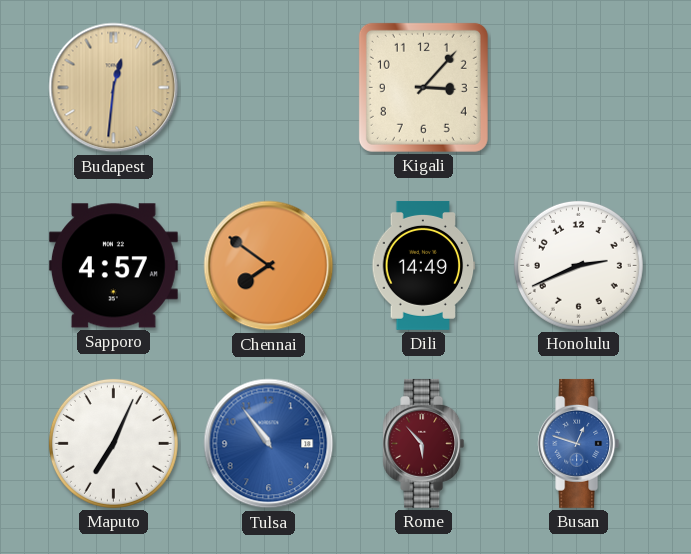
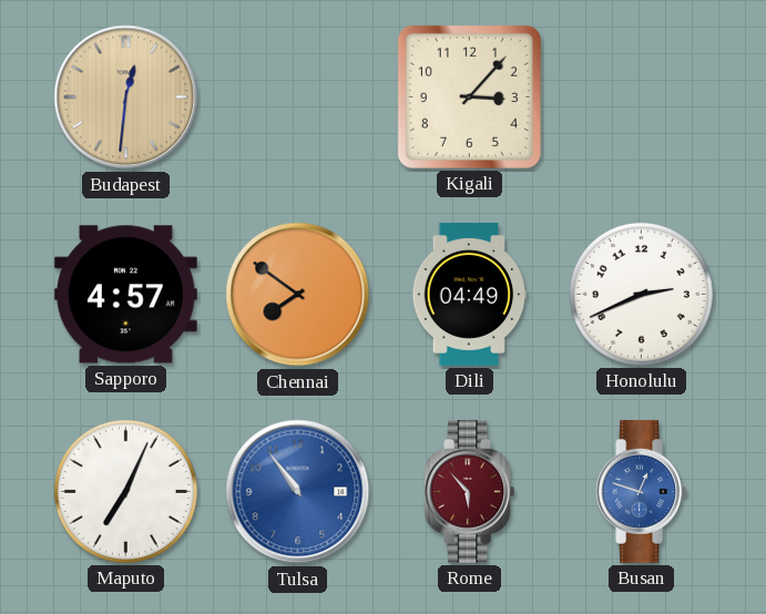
Dili: 14:49 -> 04:49 (470, 294)
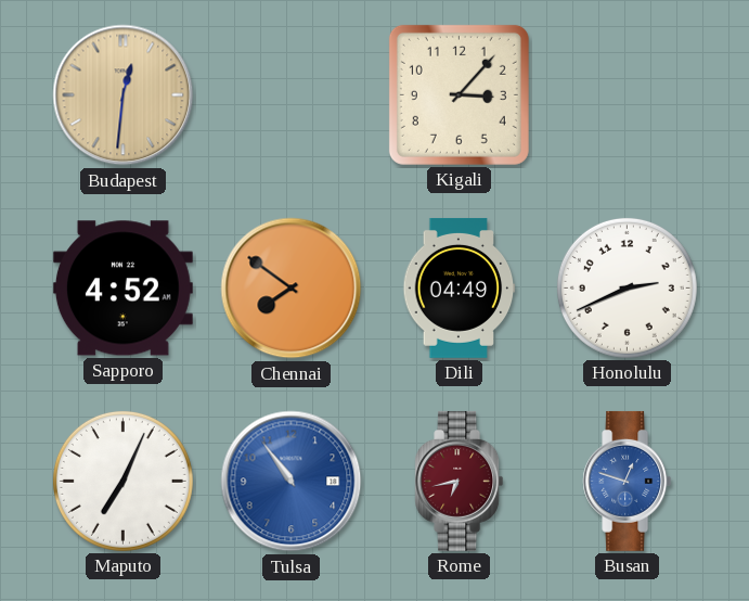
Sapporo: 4:57 -> 4:52 (122, 289)
Rome: 5:53 -> 6:43 (460, 481)
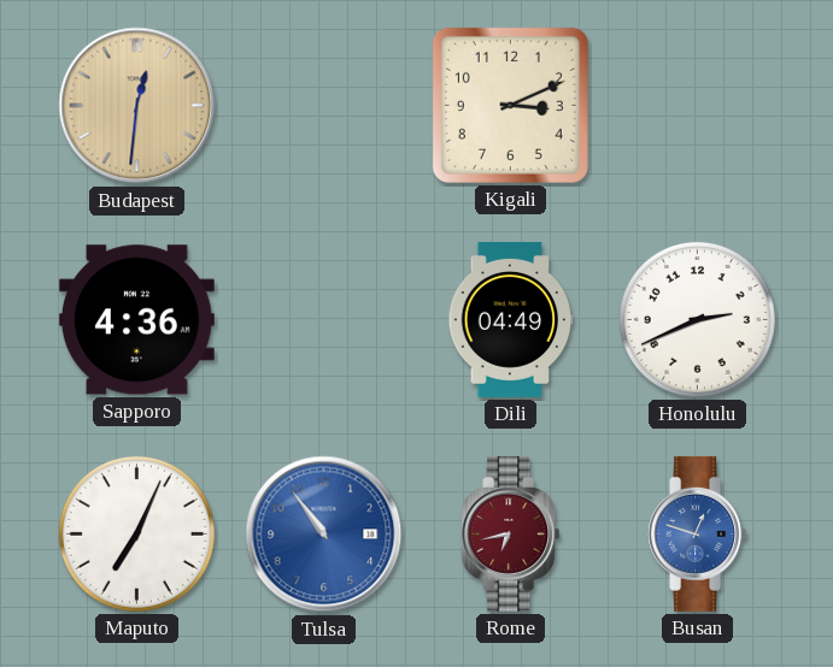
Kigali: 3:07 -> 3:11 (510, 105)
Sapporo: 4:52 -> 4:36 (136, 320)
Chennai: 7:51 -> none (292, 289)
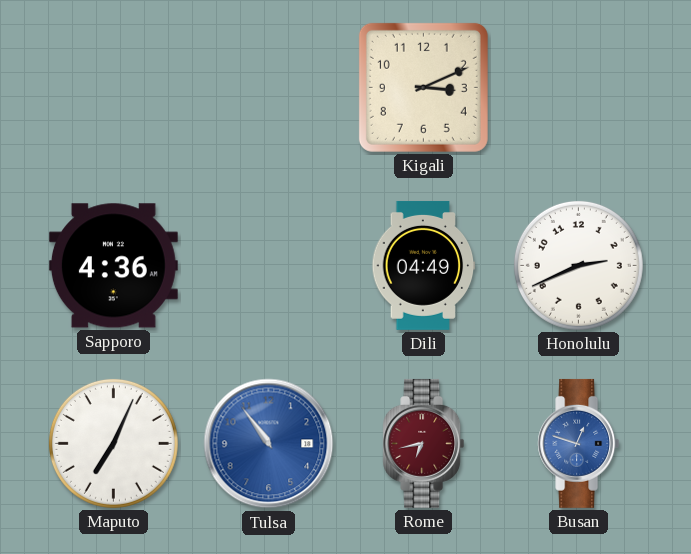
Budapest: 12:31 -> none (137, 106)
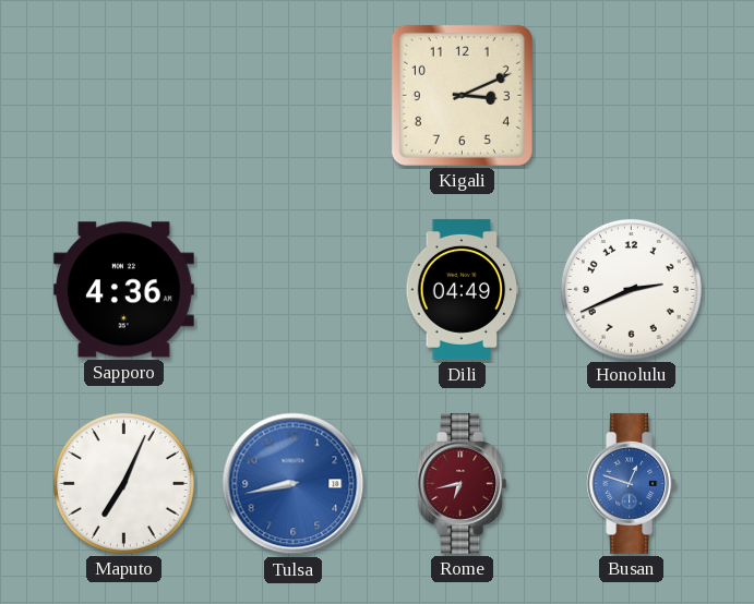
Tulsa: 10:54 -> 8:43 (294, 484)
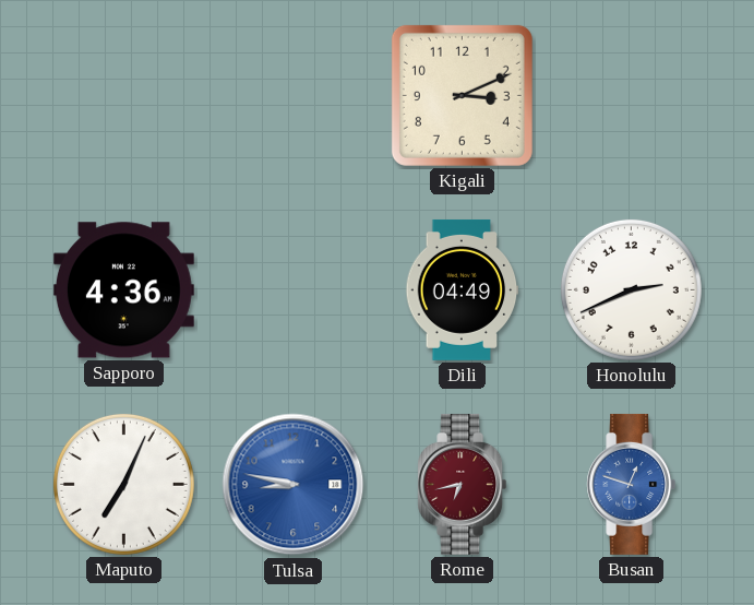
Tulsa: 8:43 -> 8:47 (294, 485)
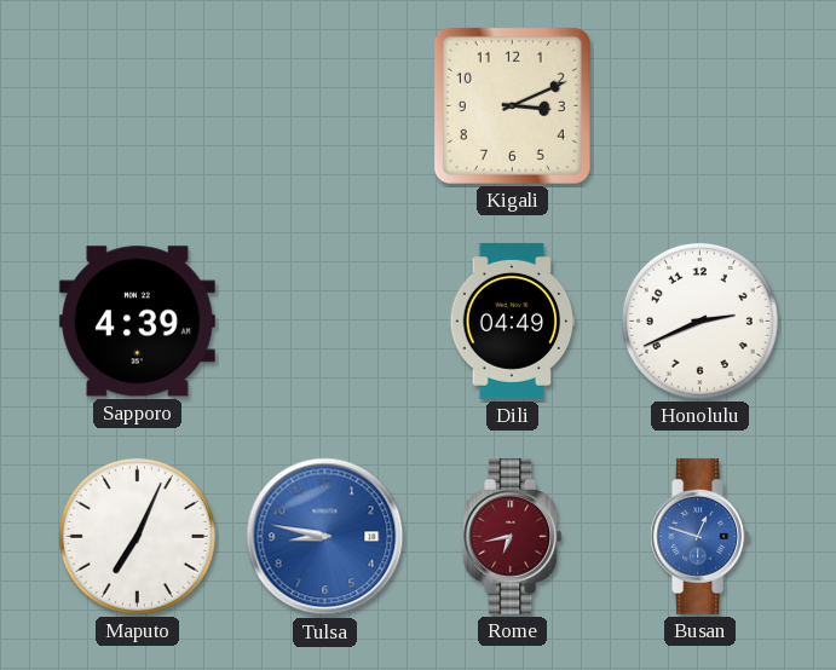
Sapporo: 4:36 -> 4:39 (137, 322)
